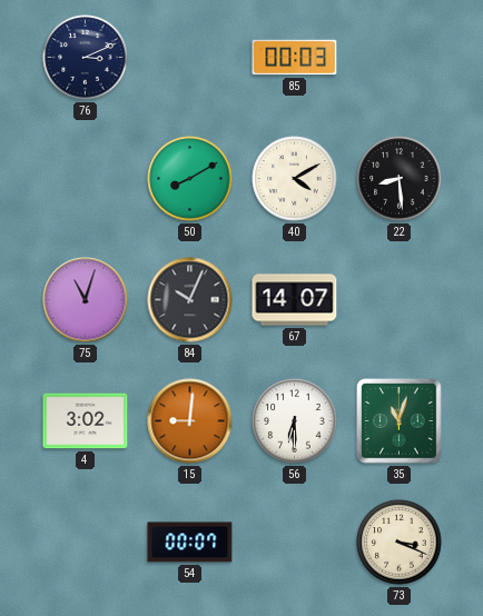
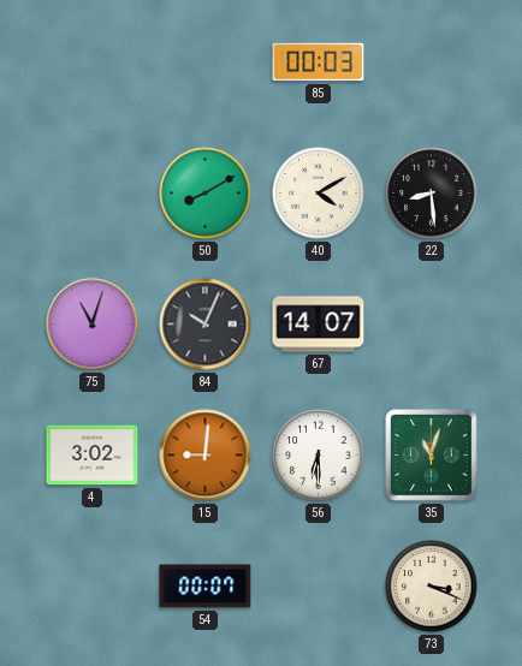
76: 3:11 -> none (86, 58)
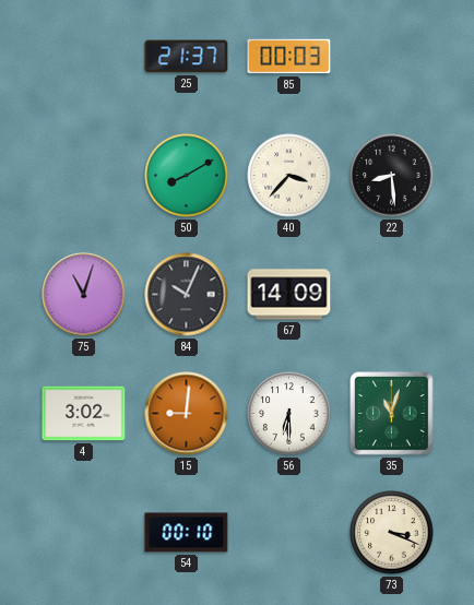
25: none -> 21:37 (187, 57)
40: 4:10 -> 3:37 (289, 176)
67: 14:07 -> 14:09 (289, 295)
54: 00:07 -> 00:10 (187, 533)
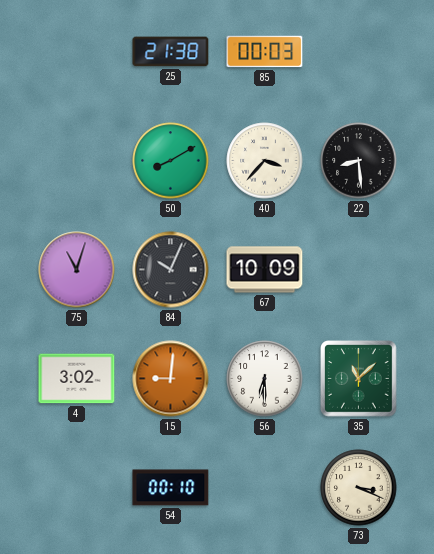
25: 21:37 -> 21:38 (171, 52)
67: 14:09 -> 10:09 (265, 270)
35: 11:03 -> 11:08 (359, 379)
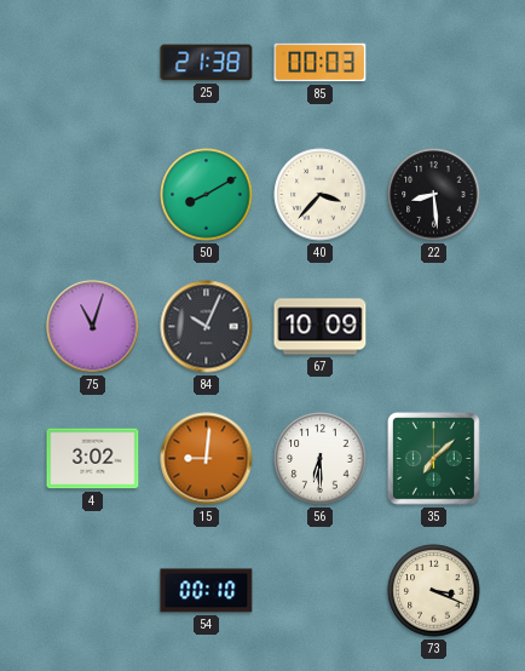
35: 11:08 -> 7:08 (434, 459)
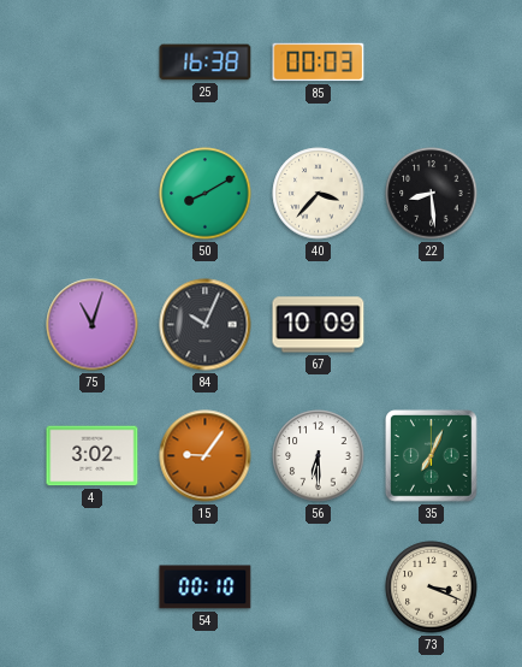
25: 21:38 -> 16:38 (206, 63)
15: 9:01 -> 9:06 (206, 456)
35: 7:08 -> 7:04 (432, 456)
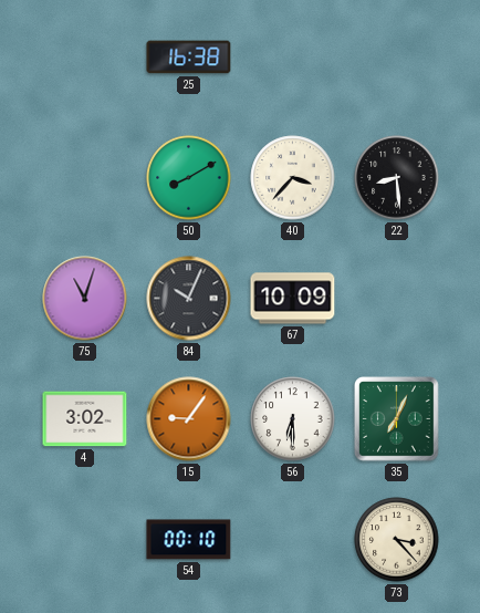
85: 00:03 -> none (319, 63)
73: 3:19 -> 3:23 (397, 540)
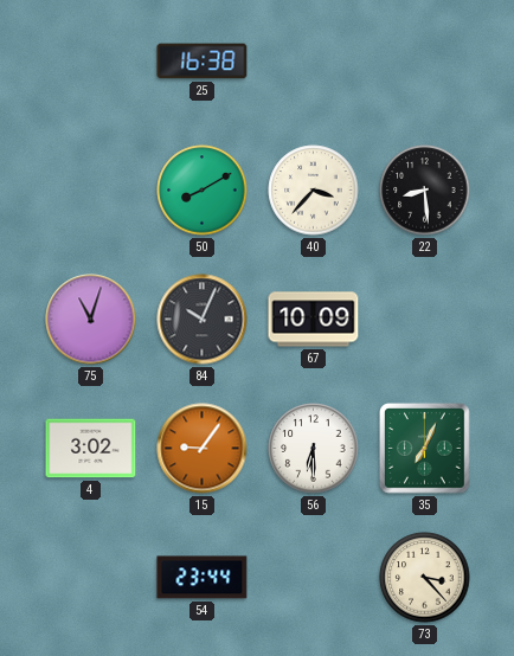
54: 00:10 -> 23:44 (203, 578)
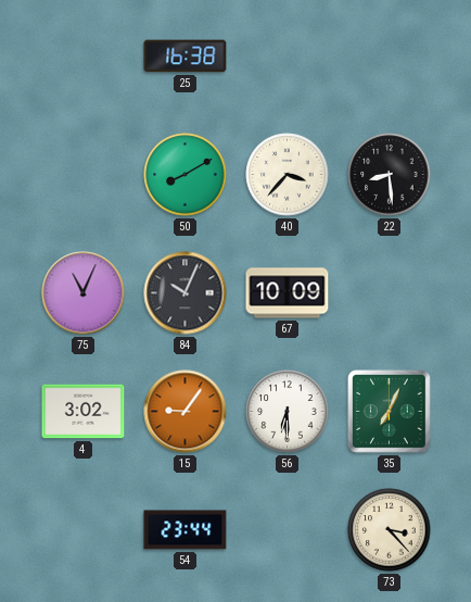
75: 11:03 -> 11:04 (84, 293)
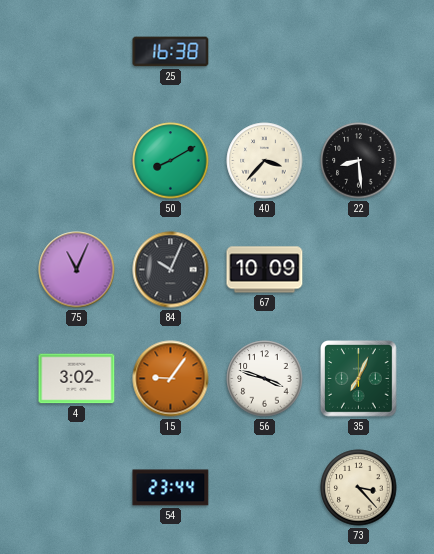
56: 6:30 -> 3:48 (265, 379)
